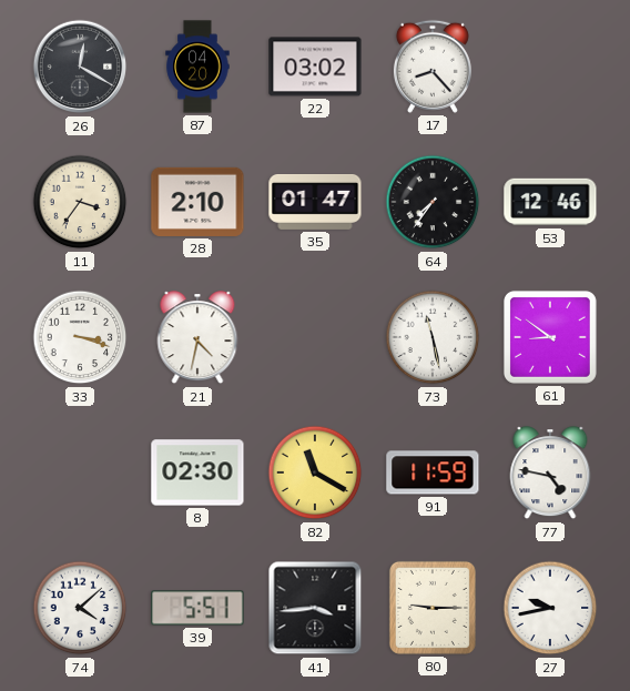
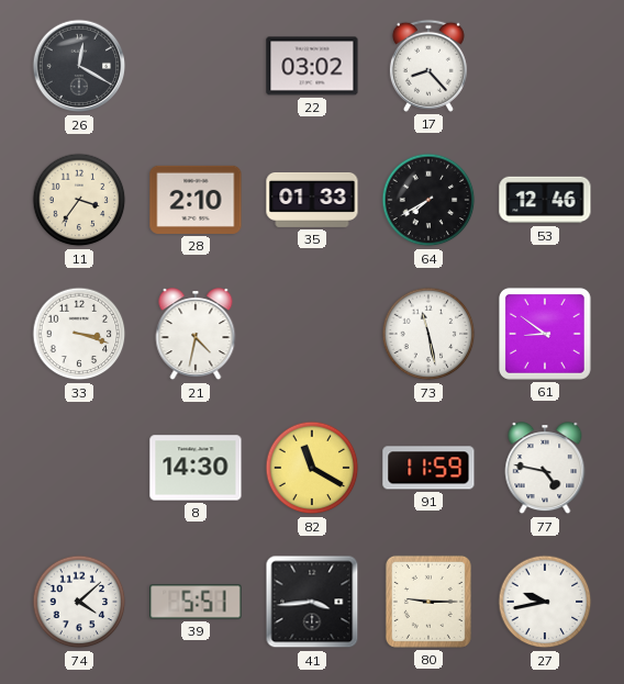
87: 04:20 -> none (197, 67)
35: 01:47 -> 01:33 (312, 201)
64: 7:36 -> 7:40 (428, 200)
8: 02:30 -> 14:30 (196, 468)
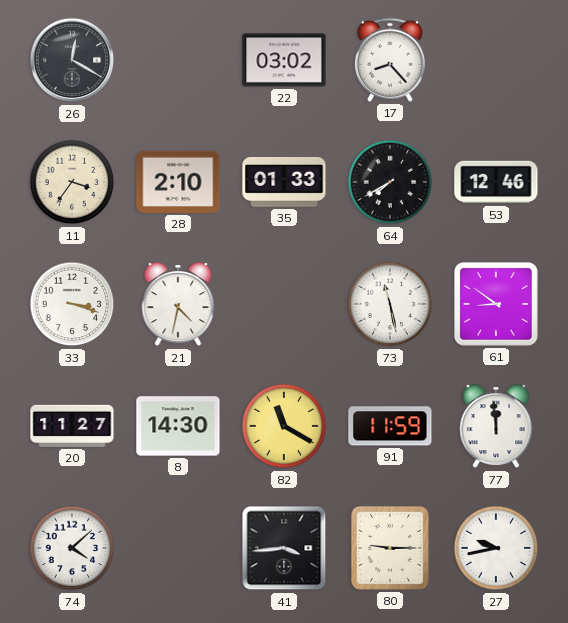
20: none -> 11:27 (72, 426)
77: 4:47 -> 11:59 (496, 427)
39: 5:51 -> none (196, 602)
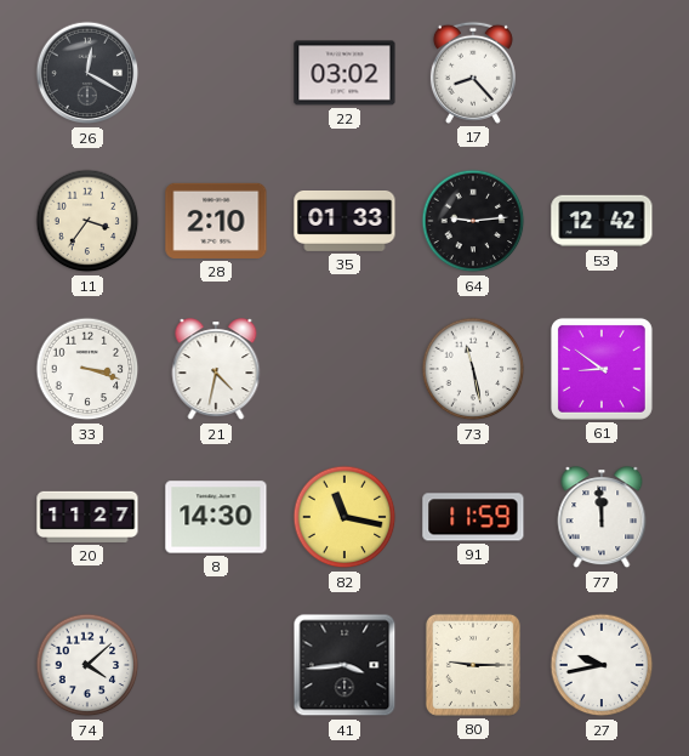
64: 7:40 -> 9:14 (473, 221)
53: 12:46 -> 12:42 (602, 221)
82: 11:20 -> 11:17 (344, 517)
